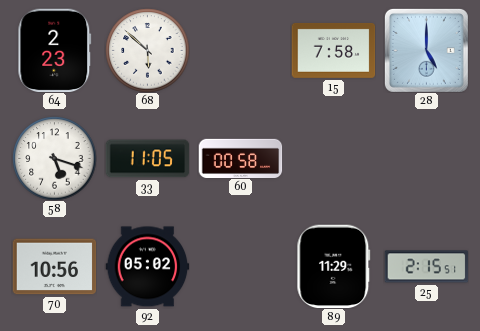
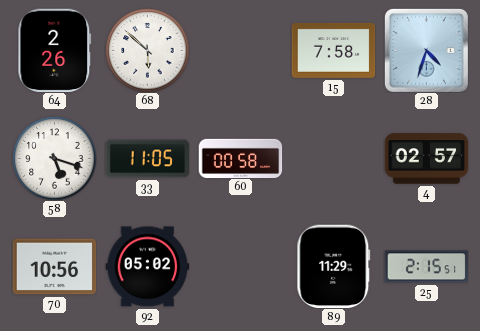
64: 2:23 -> 2:26 (55, 50)
28: 5:00 -> 4:33 (426, 50)
4: none -> 02:57 (426, 159)
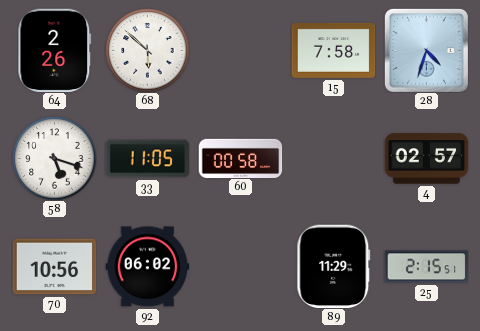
92: 05:02 -> 06:02 (147, 267)
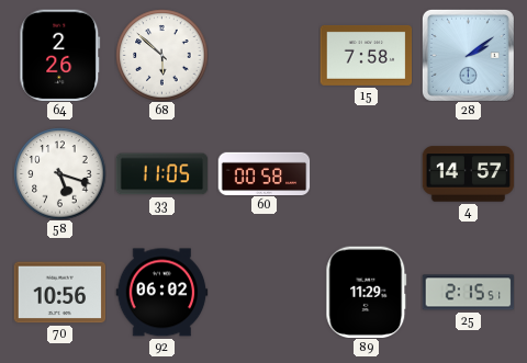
28: 4:33 -> 2:09 (468, 55)
4: 02:57 -> 14:57 (468, 174)
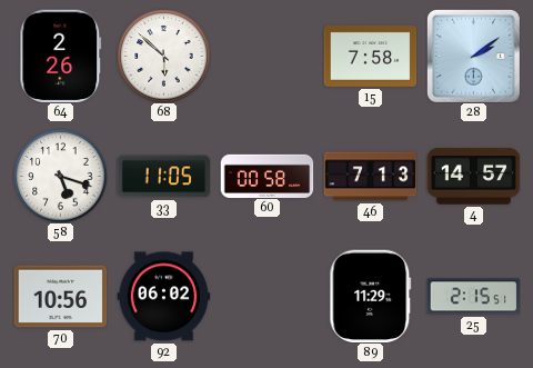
46: none -> 7:13 (370, 177)
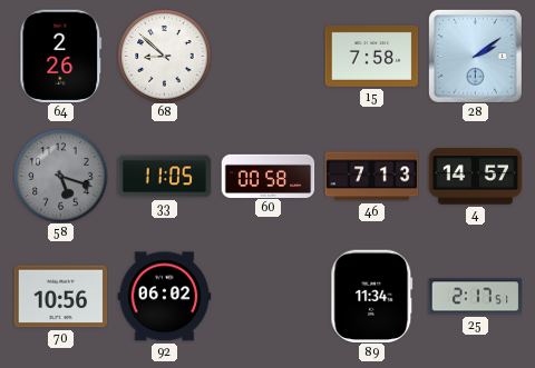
68: 5:52 -> 8:52 (164, 56)
58 dial: white -> grey (60, 176)
89: 11:29 -> 11:34 (372, 296)
25: 2:15 -> 2:17 (475, 297)
